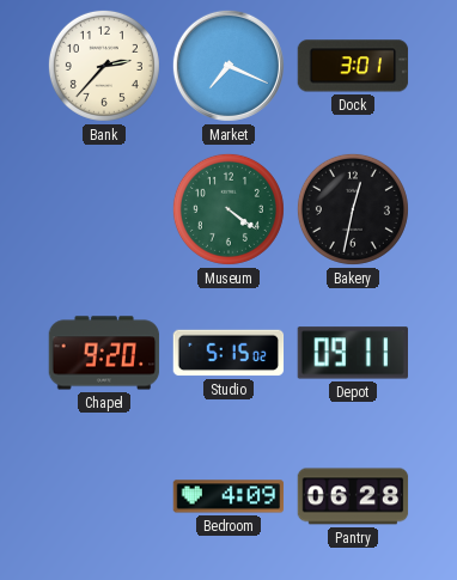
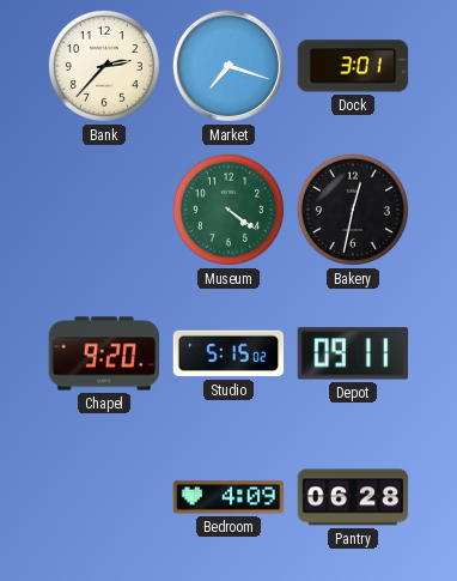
Market: 7:19 -> 7:18 (228, 66)
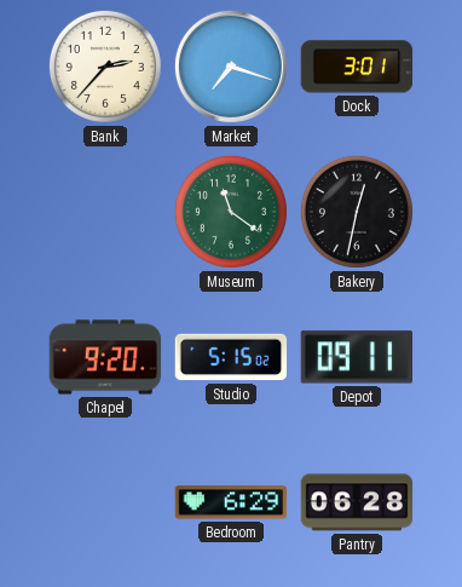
Museum: 4:21 -> 11:21 (231, 212)
Bedroom: 4:09 -> 6:29 (231, 502)
